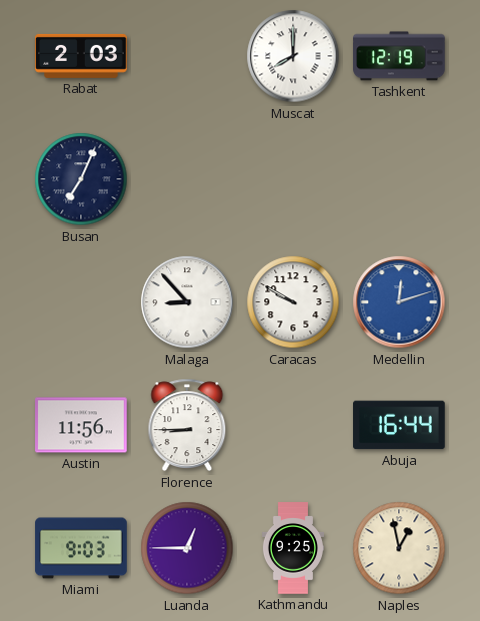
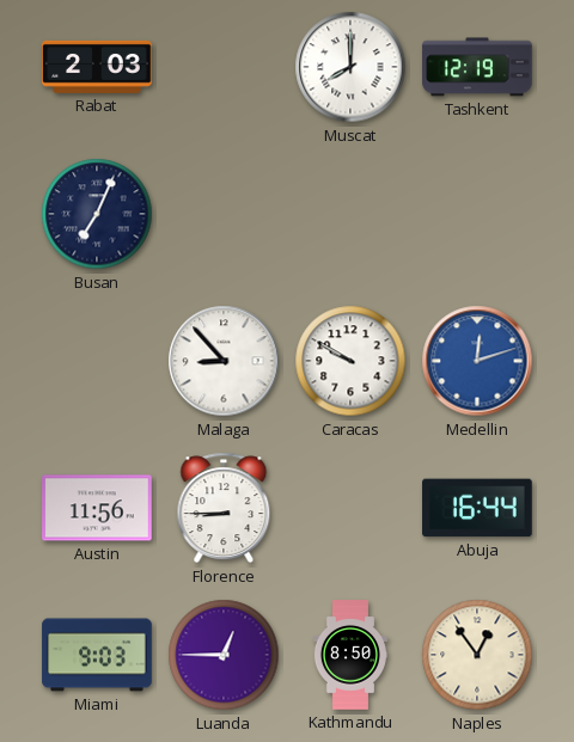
Kathmandu: 9:25 -> 8:50 (350, 655)
Naples: 12:58 -> 12:54 (477, 655)
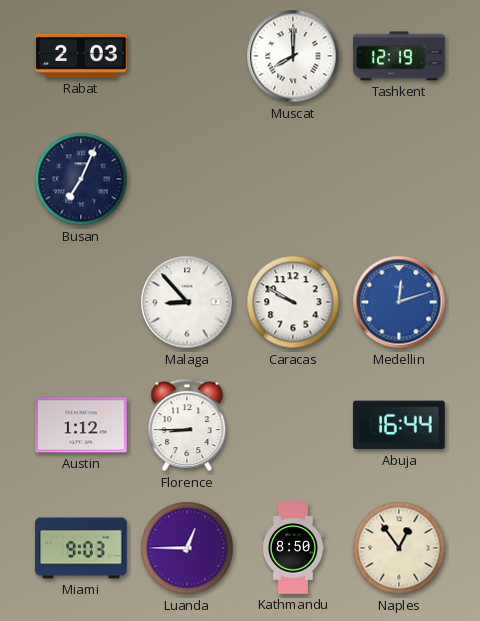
Austin: 11:56 -> 1:12 (81, 425)
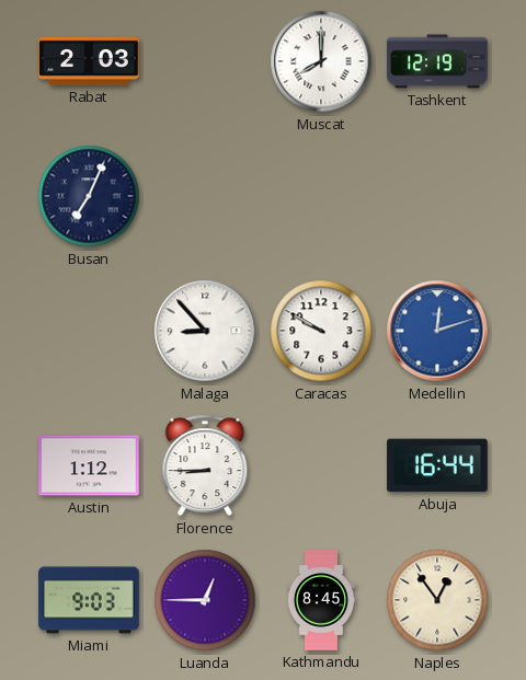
Kathmandu: 8:50 -> 8:45 (321, 600)
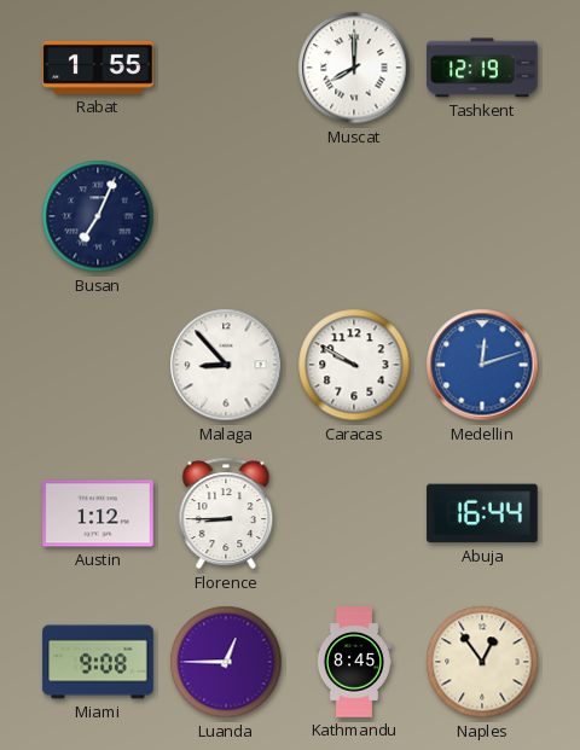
Rabat: 2:03 -> 1:55 (98, 68)
Miami: 9:03 -> 9:08 (98, 662)
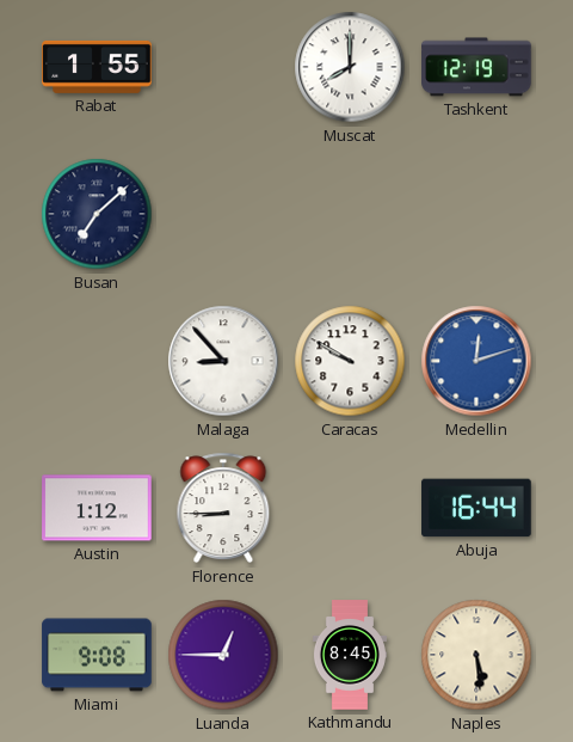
Busan: 7:04 -> 7:08 (97, 214)
Naples: 12:54 -> 5:29 (476, 655)
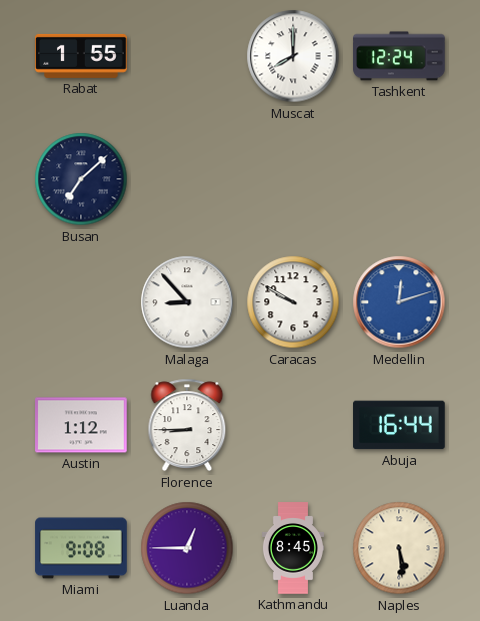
Tashkent: 12:19 -> 12:24 (399, 56)
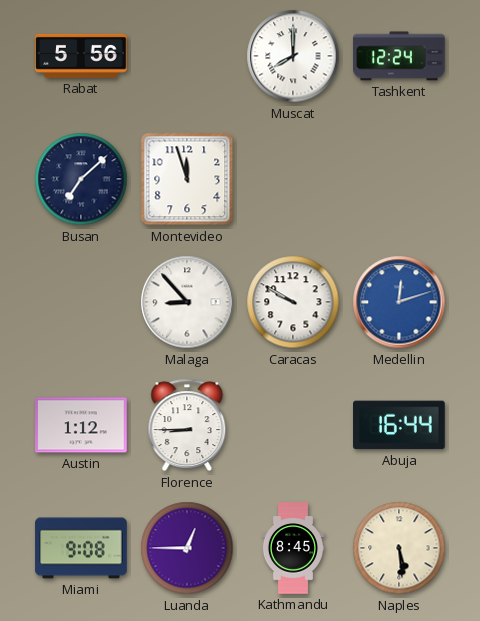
Rabat: 1:55 -> 5:56 (81, 56)
Montevideo: none -> 11:57 (187, 179)
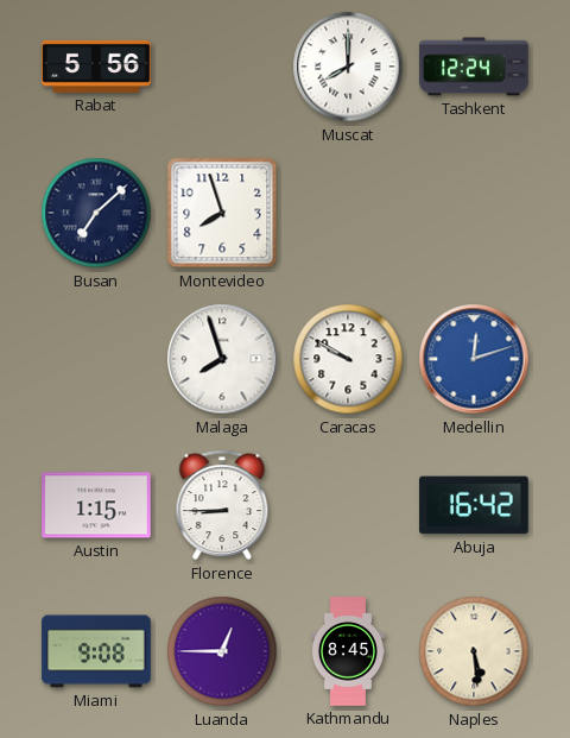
Montevideo: 11:57 -> 7:57 (222, 213)
Malaga: 8:53 -> 7:57 (222, 359)
Austin: 1:12 -> 1:15 (96, 505)
Abuja: 16:44 -> 16:42 (474, 505)
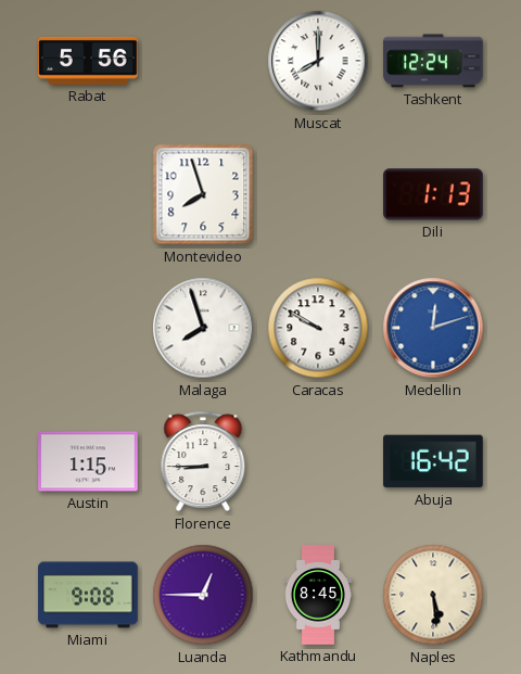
Busan: 7:08 -> none (96, 213)
Dili: none -> 1:13 (433, 194)
